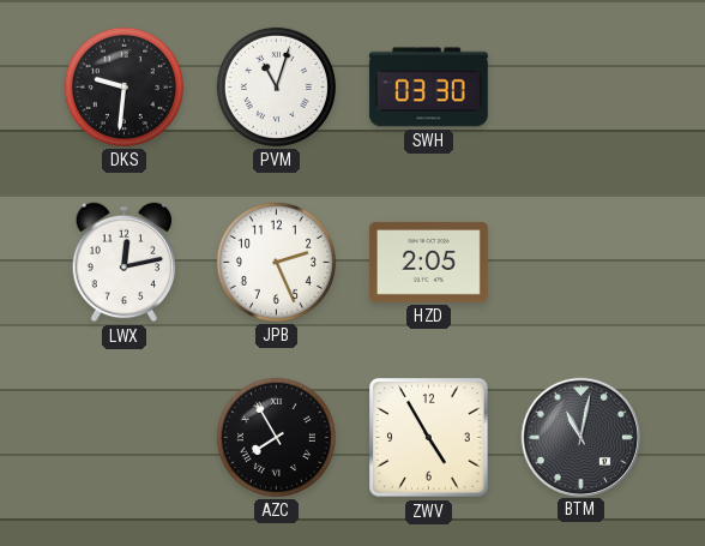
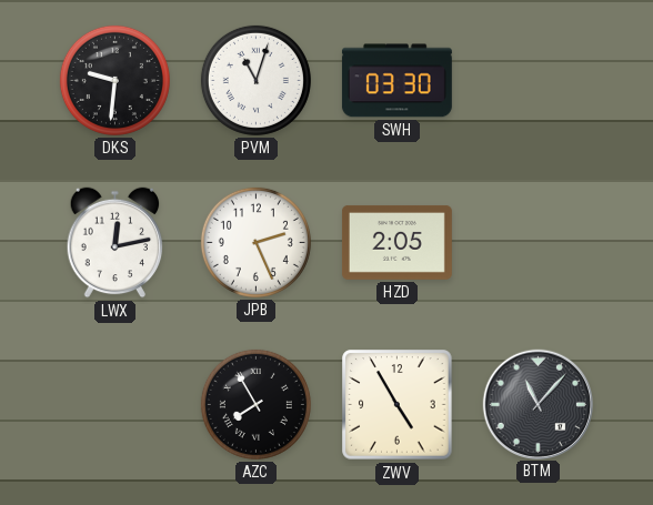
BTM: 11:02 -> 11:07 (538, 404)
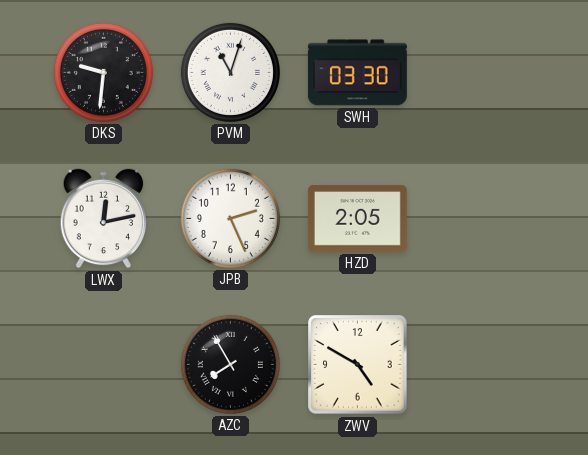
ZWV: 4:55 -> 4:50 (358, 365)
BTM: 11:07 -> none (538, 404)
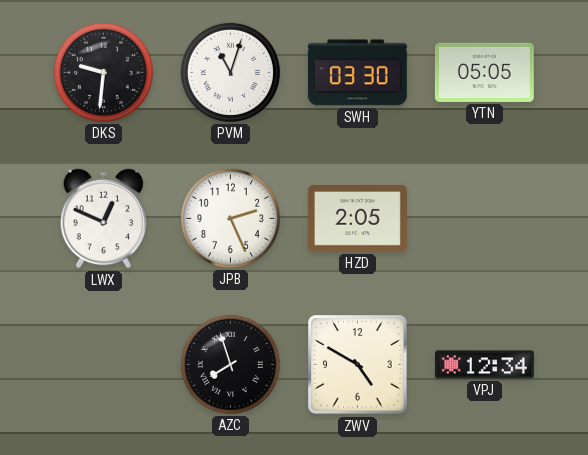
YTN: none -> 05:05 (484, 72)
LWX: 12:13 -> 12:49 (104, 219)
AZC: 7:55 -> 7:57 (230, 364)
VPJ: none -> 12:34 (484, 365)
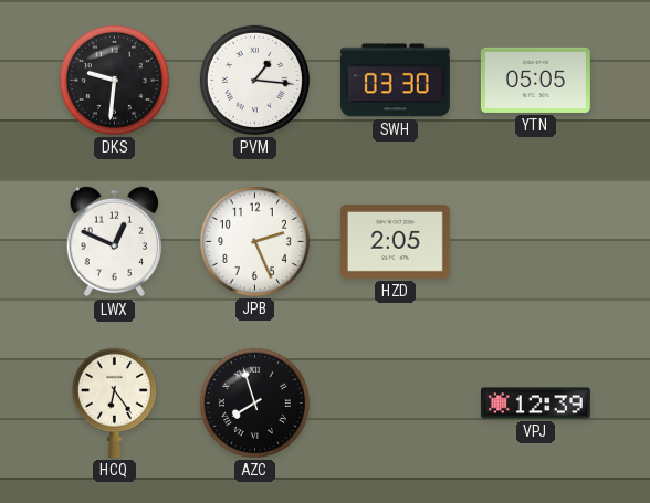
PVM: 11:03 -> 1:16 (254, 80)
HCQ: none -> 6:24 (114, 402)
ZWV: 4:50 -> none (358, 365)
VPJ: 12:34 -> 12:39 (535, 404)
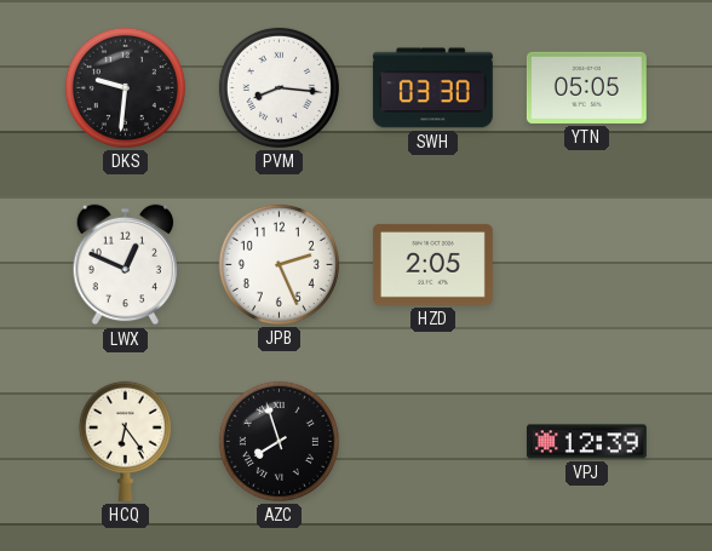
PVM: 1:16 -> 8:16 (279, 87)
